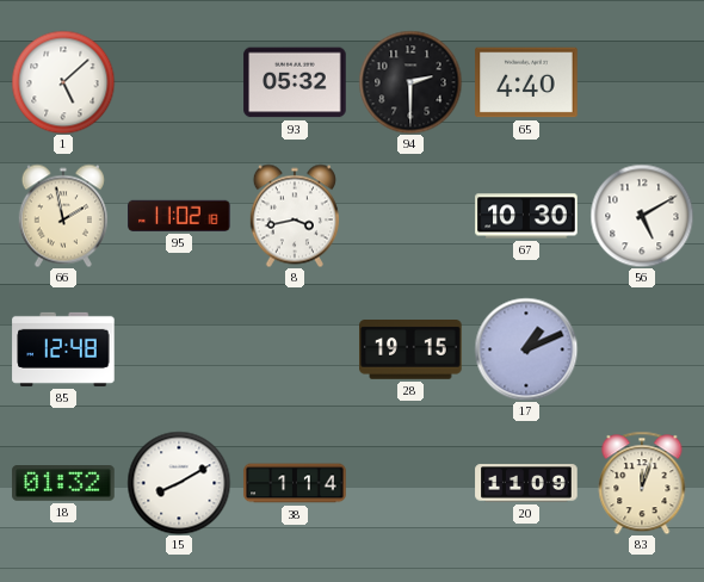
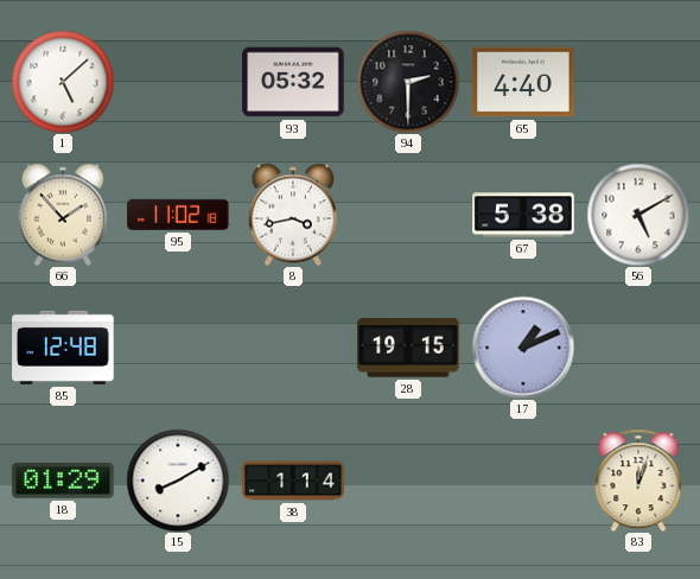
66: 1:58 -> 1:53 (63, 215)
67: 10:30 -> 5:38 (523, 215)
18: 01:32 -> 01:29 (63, 482)
20: 11:09 -> none (526, 483)
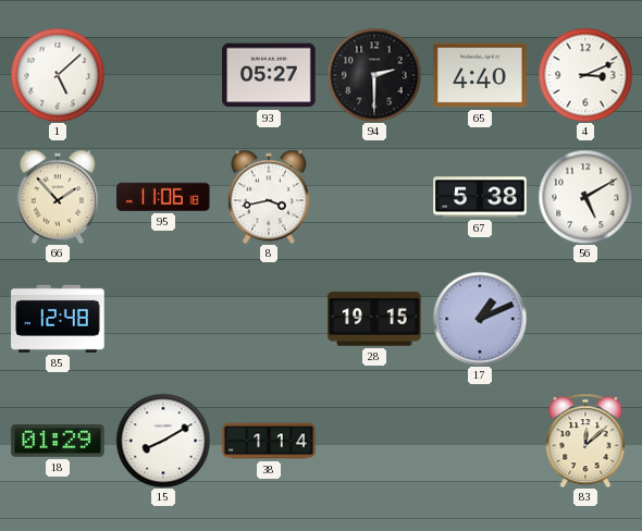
93: 05:32 -> 05:27 (269, 75)
4: none -> 3:11 (585, 75)
95: 11:02 -> 11:06 (163, 197)
83: 12:03 -> 12:08 (585, 441)
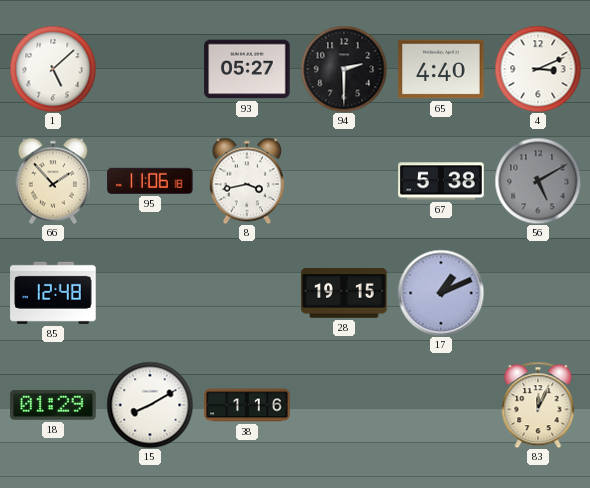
56 dial: white -> grey (538, 181)
38: 1:14 -> 1:16 (247, 405)
83: 12:08 -> 12:04 (538, 405)
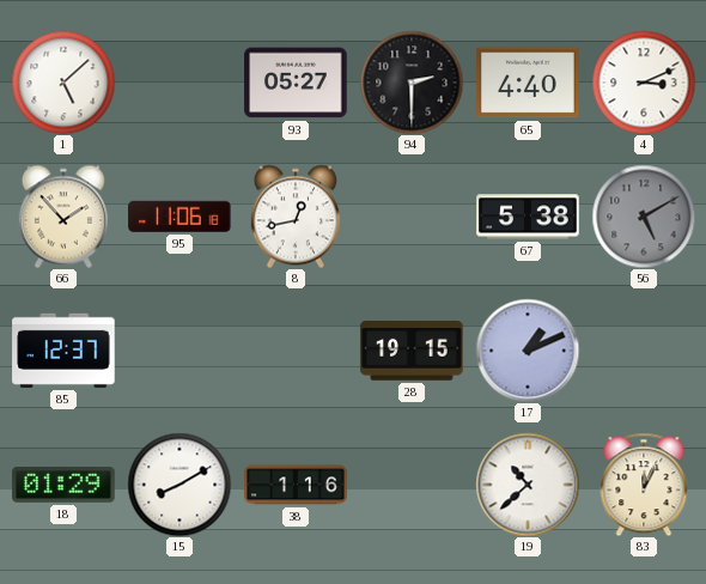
8: 3:43 -> 12:43 (296, 217)
85: 12:48 -> 12:37 (63, 351)
19: none -> 10:38 (528, 485)
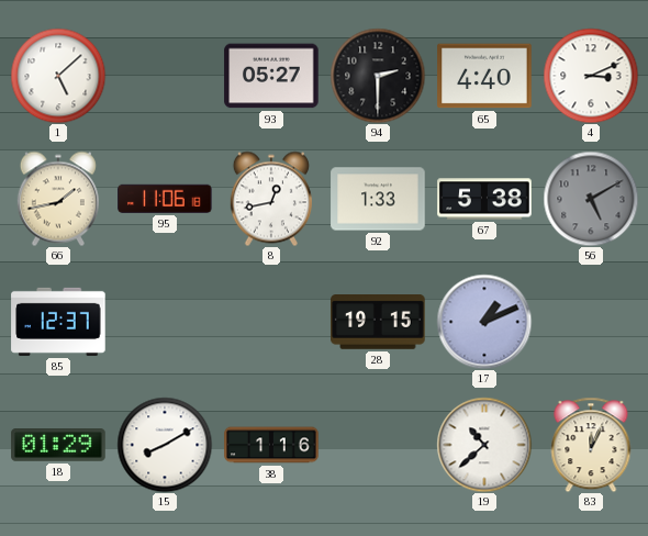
66: 1:53 -> 1:43 (58, 199)
92: none -> 1:33 (378, 199)
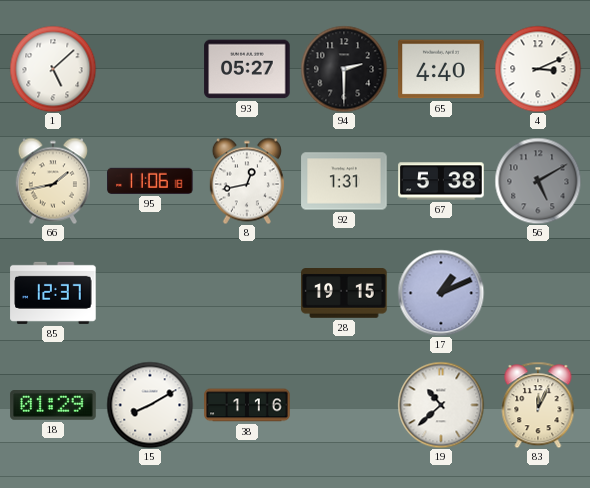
92: 1:33 -> 1:31 (344, 181)
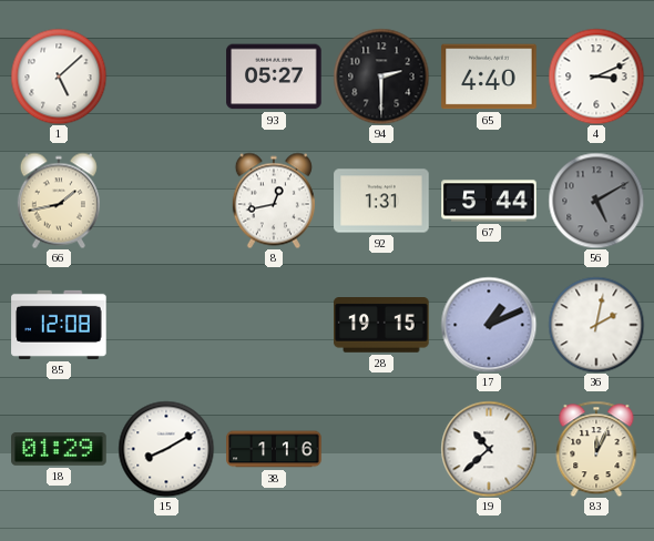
95: 11:06 -> none (150, 181)
67: 5:38 -> 5:44 (489, 201)
85: 12:37 -> 12:08 (59, 325)
36: none -> 2:02 (596, 325)
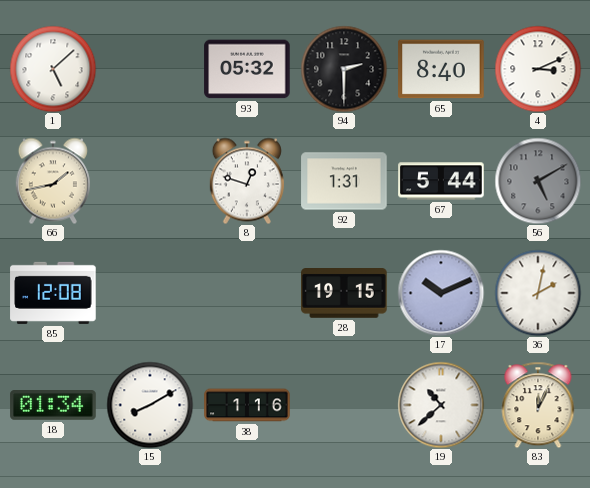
93: 05:27 -> 05:32 (247, 69)
65: 4:40 -> 8:40 (441, 69)
8: 12:43 -> 12:48 (247, 181)
17: 1:11 -> 10:11 (441, 293)
18: 01:29 -> 01:34 (53, 406)
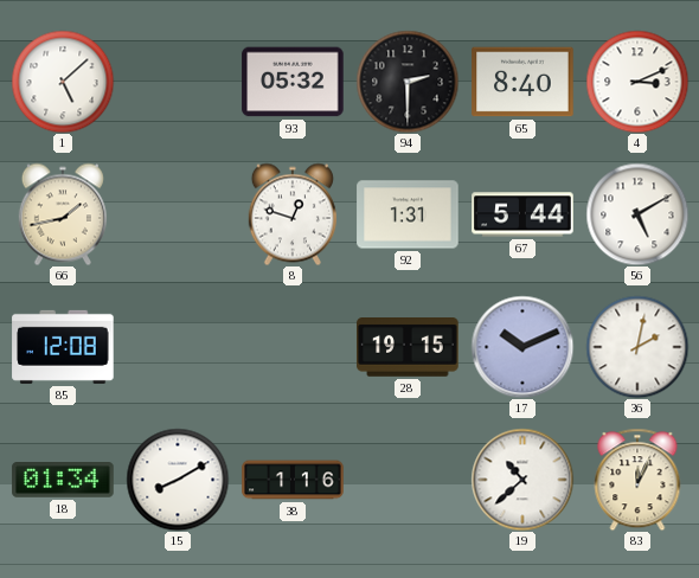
56 dial: grey -> white (637, 214)
